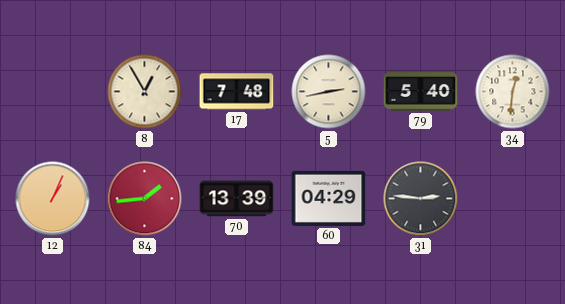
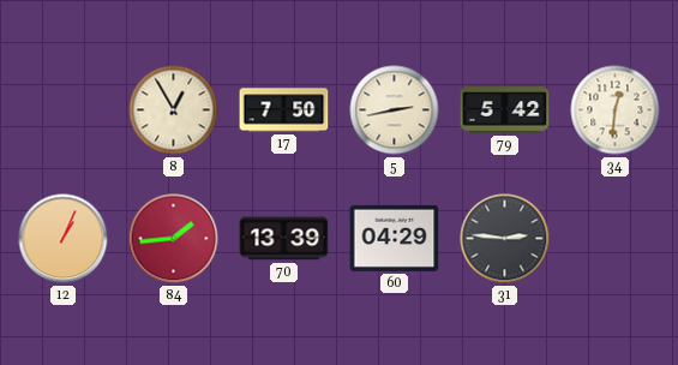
17: 7:48 -> 7:50 (284, 110)
79: 5:40 -> 5:42 (505, 110)
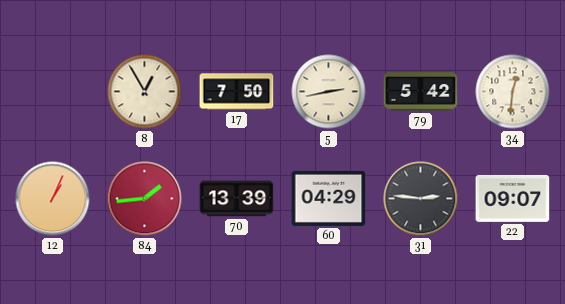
22: none -> 09:07 (513, 198)
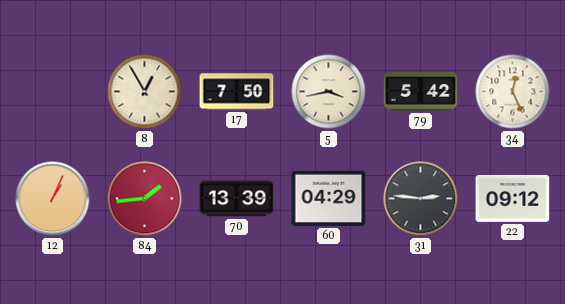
5: 2:43 -> 3:43 (329, 92)
34: 12:31 -> 12:26 (513, 92)
22: 09:07 -> 09:12 (513, 198)
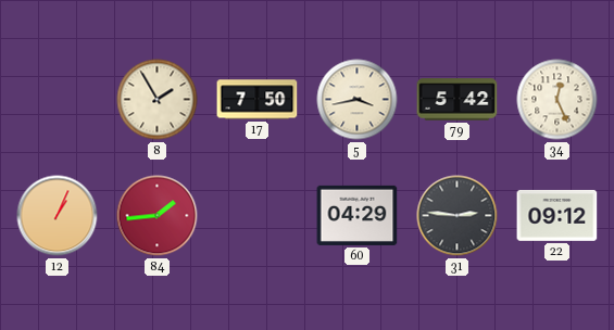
8: 12:55 -> 1:55 (158, 100)
70: 13:39 -> none (237, 199)
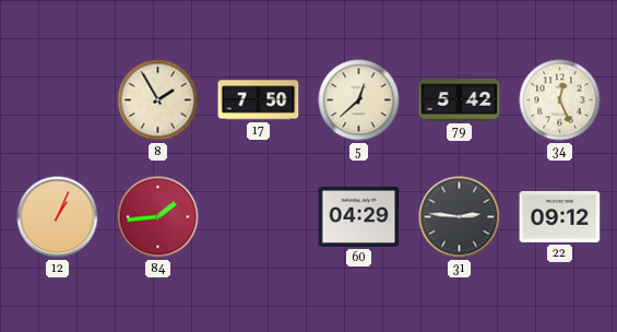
5: 3:43 -> 12:38 (359, 100)
